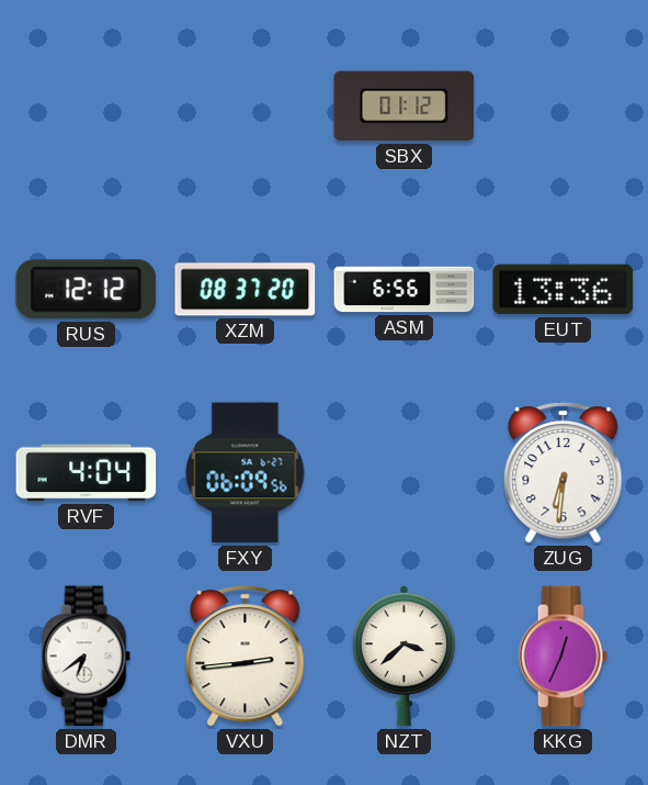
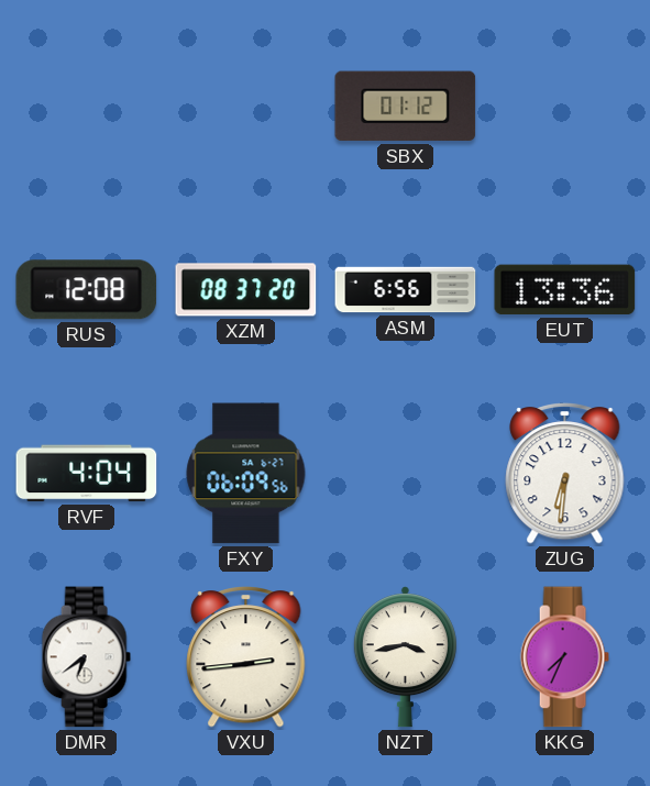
RUS: 12:12 -> 12:08 (87, 290)
NZT: 3:38 -> 3:43 (405, 657)
KKG: 12:34 -> 7:34 (564, 657)
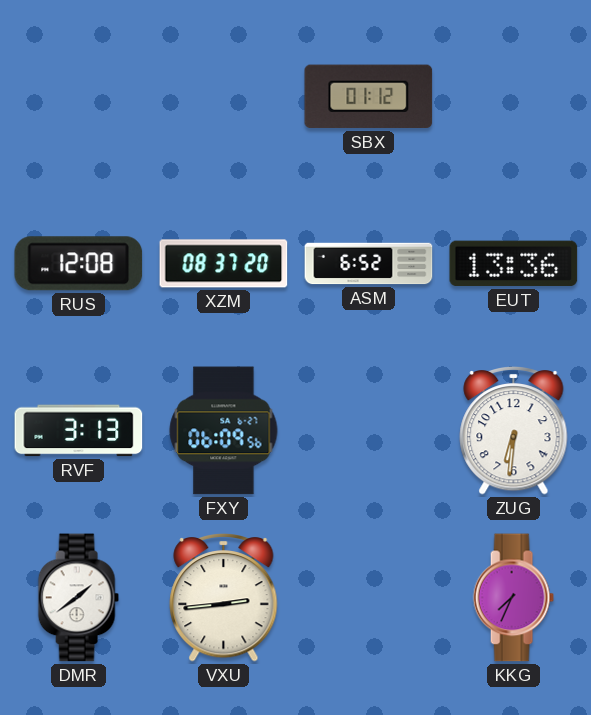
ASM: 6:56 -> 6:52 (369, 264)
RVF: 4:04 -> 3:13 (79, 431)
DMR: 6:39 -> 1:39 (78, 598)
NZT: 3:43 -> none (405, 657)
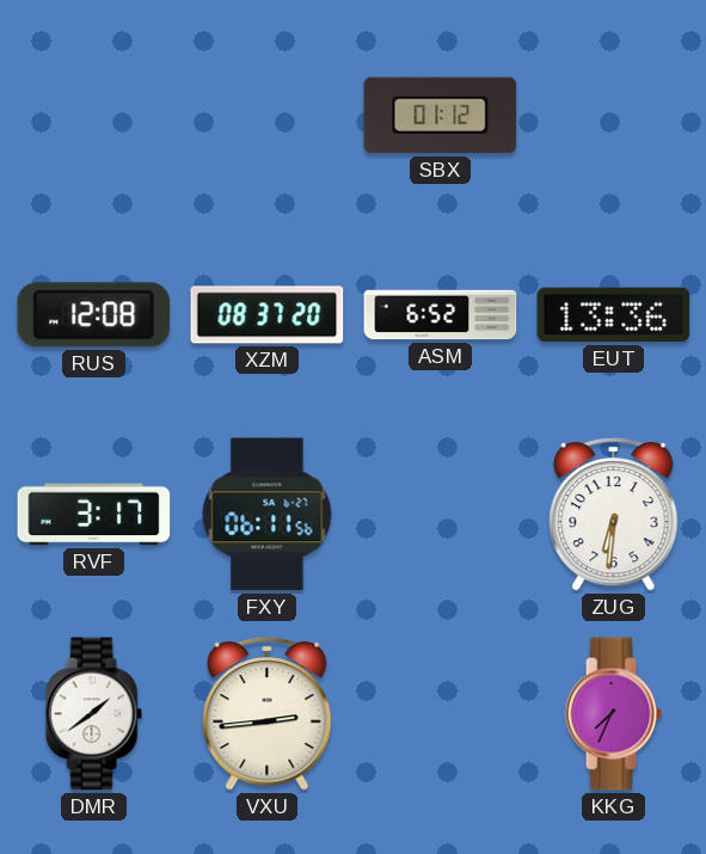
RVF: 3:13 -> 3:17 (94, 515)
FXY: 06:09 -> 06:11 (268, 515)
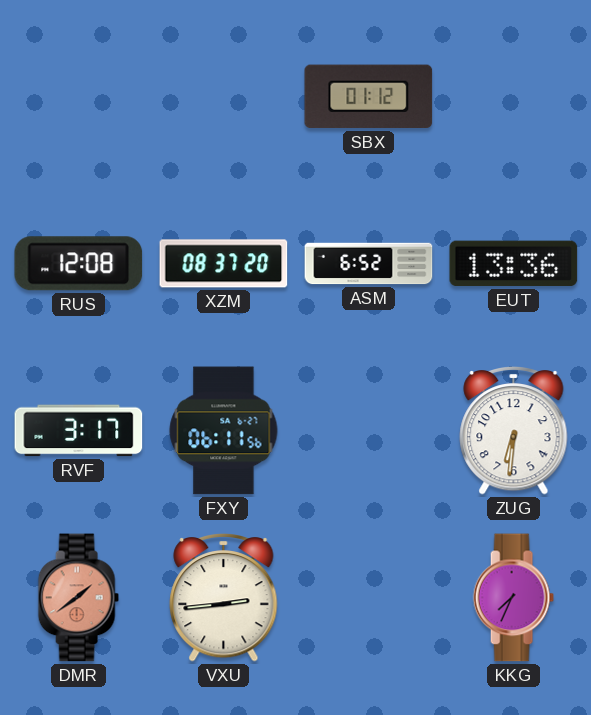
DMR dial: white -> salmon (78, 598)
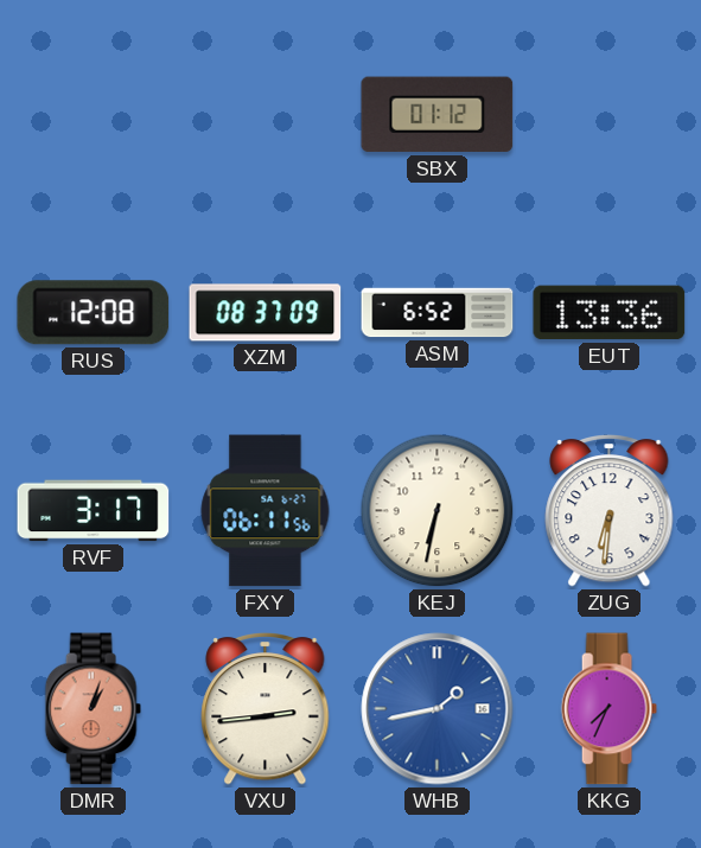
XZM: 08:37:20 -> 08:37:09 (266, 313)
KEJ: none -> 6:32 (438, 511)
DMR: 1:39 -> 1:03 (93, 709)
WHB: none -> 1:43 (438, 709)
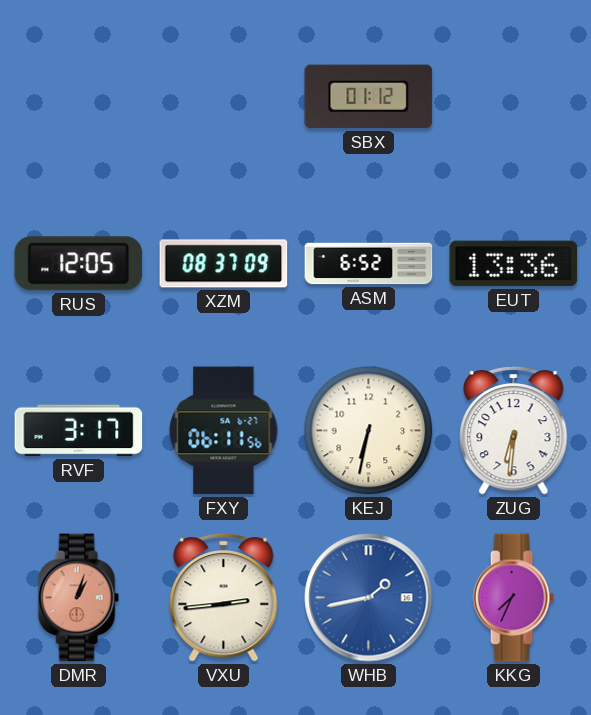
RUS: 12:08 -> 12:05 (79, 264)
